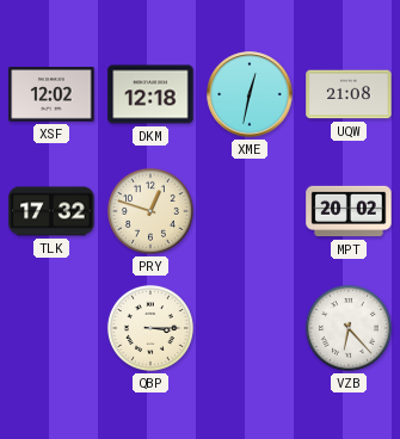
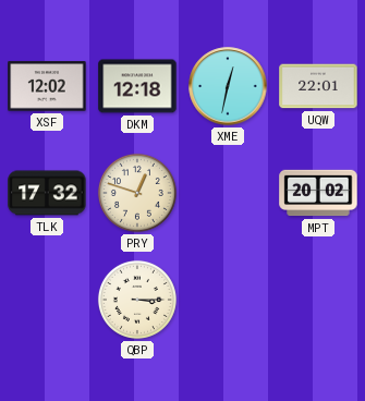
UQW: 21:08 -> 22:01 (318, 86)
VZB: 6:23 -> none (349, 328)
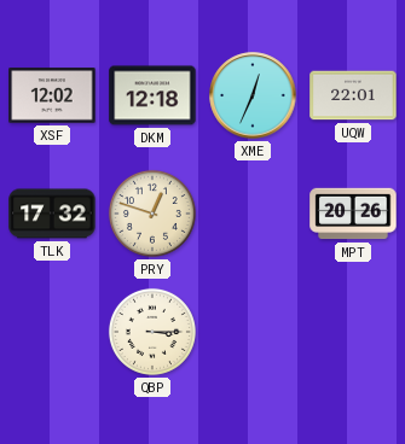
XME: 12:32 -> 12:34 (253, 95)
MPT: 20:02 -> 20:26 (353, 214)
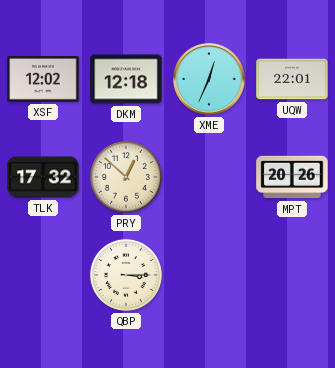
PRY: 12:48 -> 12:52 (126, 177)
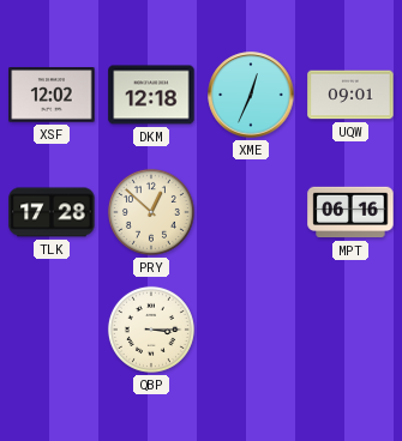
UQW: 22:01 -> 09:01 (350, 95)
TLK: 17:32 -> 17:28 (52, 212)
MPT: 20:26 -> 06:16 (350, 212)
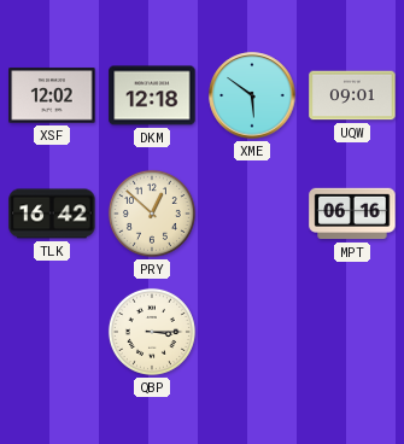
XME: 12:34 -> 5:51 (252, 95)
TLK: 17:28 -> 16:42 (52, 214)
